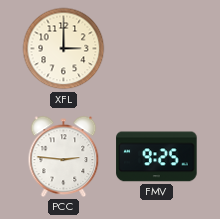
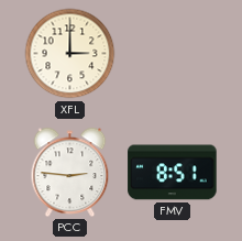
FMV: 9:25 -> 8:51 (173, 173)
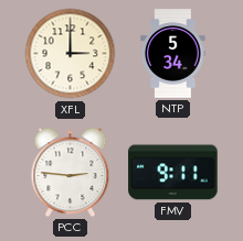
NTP: none -> 5:34 (173, 54)
FMV: 8:51 -> 9:11 (173, 173)
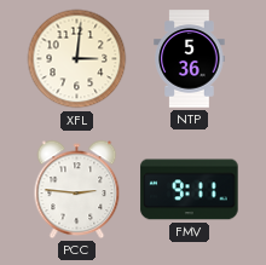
XFL: 3:00 -> 3:01 (77, 59)
NTP: 5:34 -> 5:36 (190, 59)
